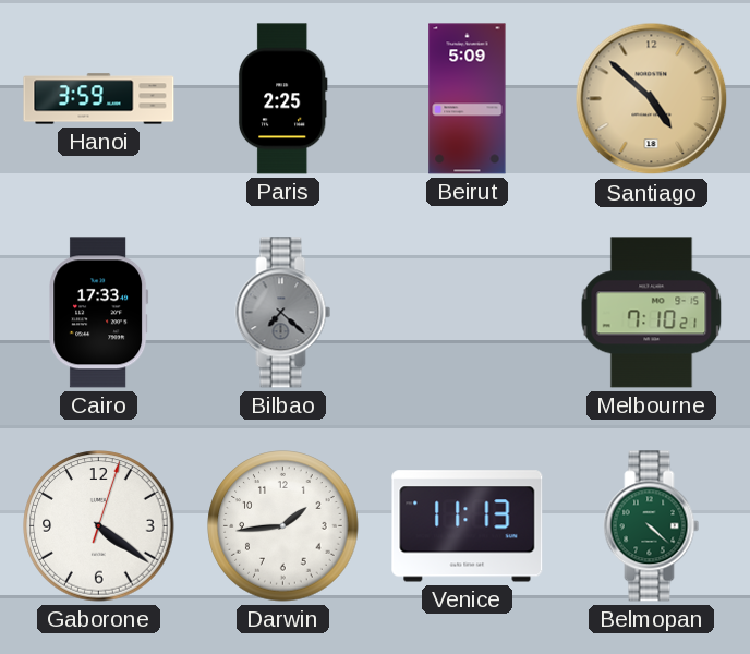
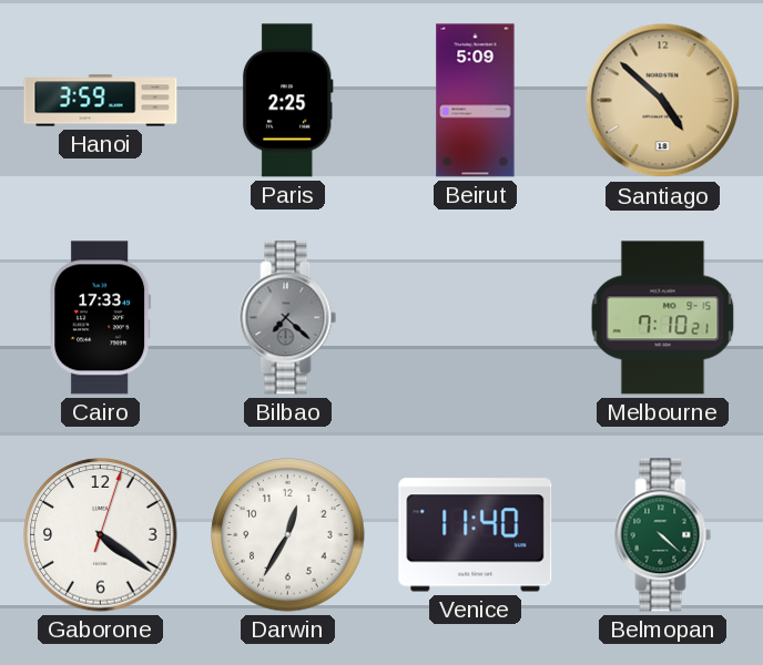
Darwin: 1:44 -> 12:35 (288, 535)
Venice: 11:13 -> 11:40 (476, 535)
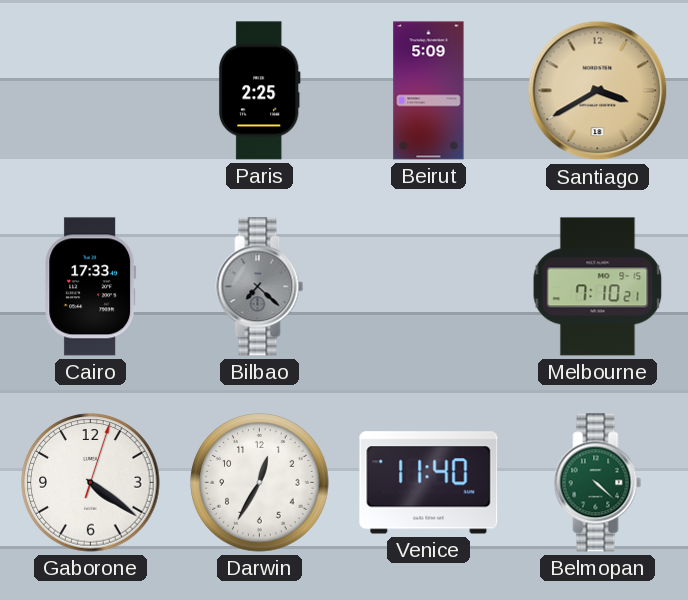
Hanoi: 3:59 -> none (101, 101)
Santiago: 4:52 -> 3:40 (598, 91)
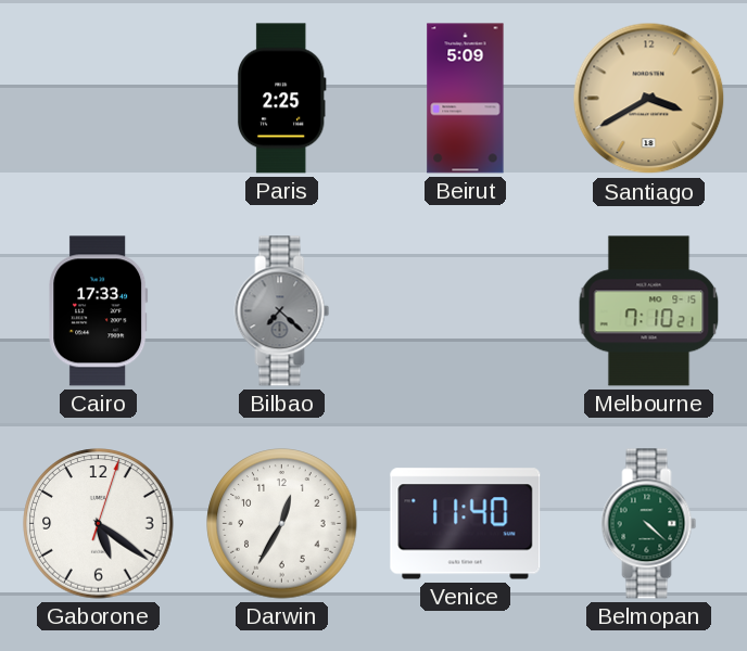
Gaborone: 4:21 -> 5:21 (99, 524)
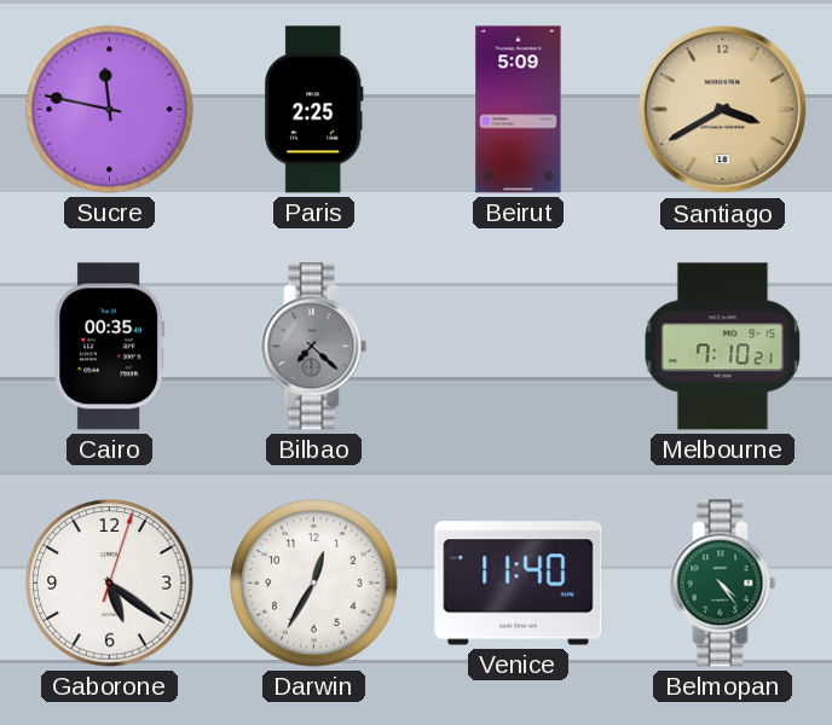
Sucre: none -> 11:47 (110, 110)
Cairo: 17:33 -> 00:35 (110, 347)
Belmopan: 4:22 -> 4:24 (723, 584)
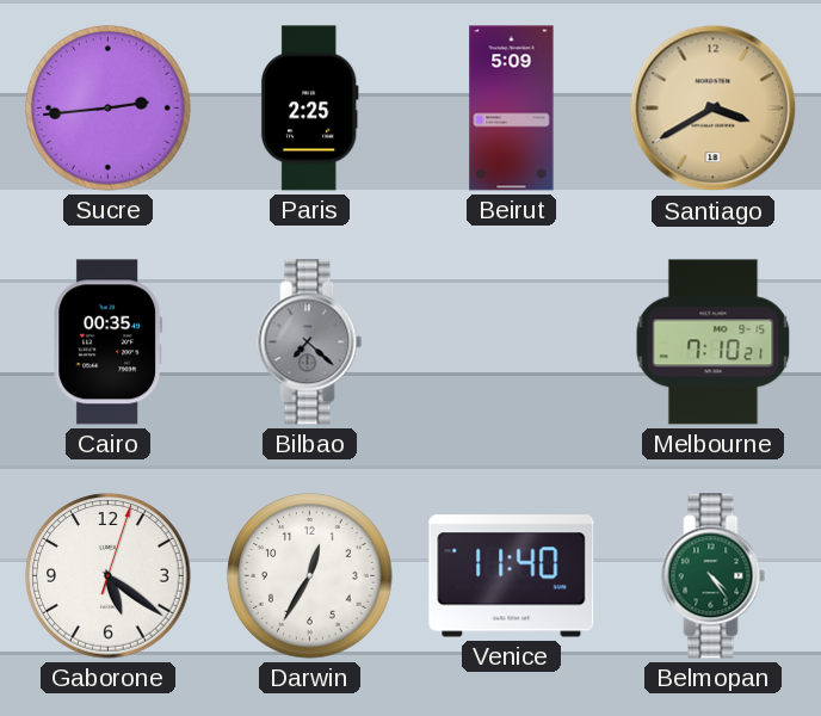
Sucre: 11:47 -> 2:44 (109, 109)
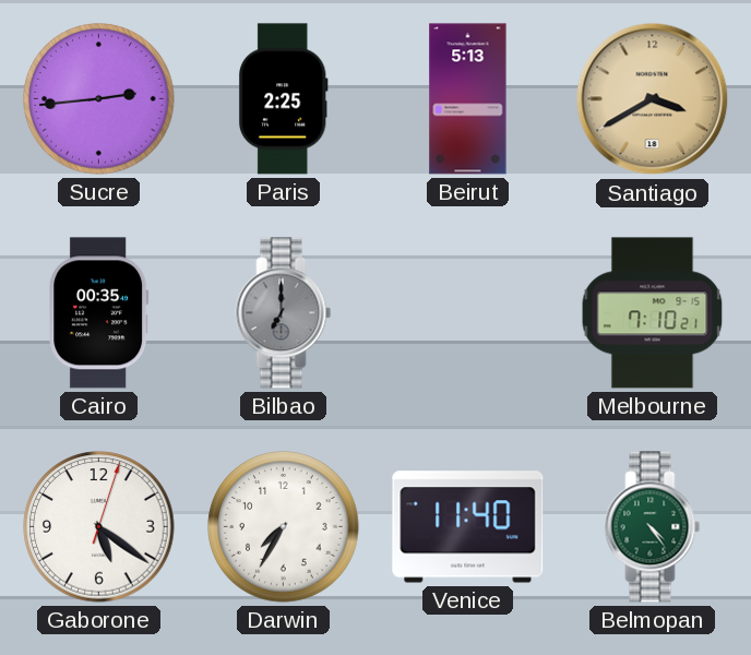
Beirut: 5:09 -> 5:13 (468, 99)
Bilbao: 7:22 -> 7:00 (284, 313)
Darwin: 12:35 -> 7:35 (284, 527)
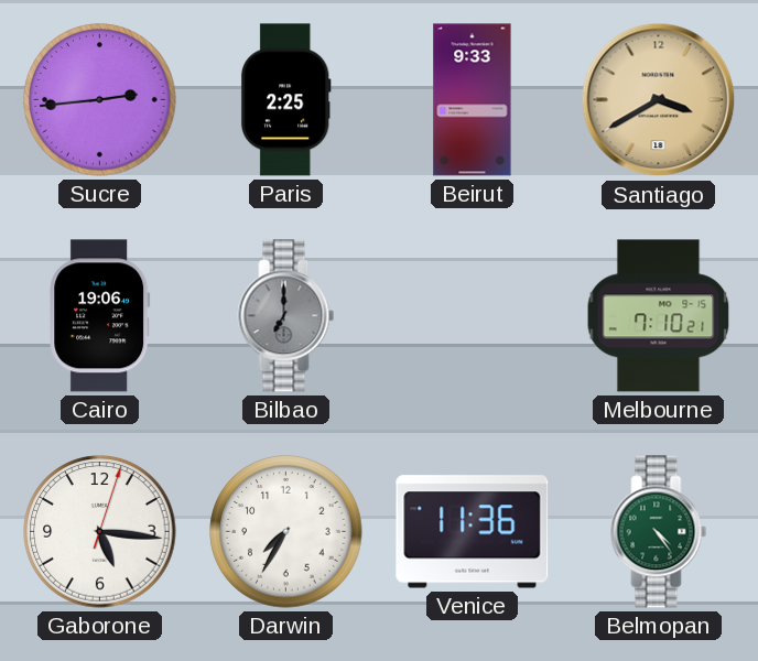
Beirut: 5:13 -> 9:33 (473, 100)
Cairo: 00:35 -> 19:06 (100, 316)
Gaborone: 5:21 -> 5:16 (100, 532)
Venice: 11:40 -> 11:36 (473, 532)
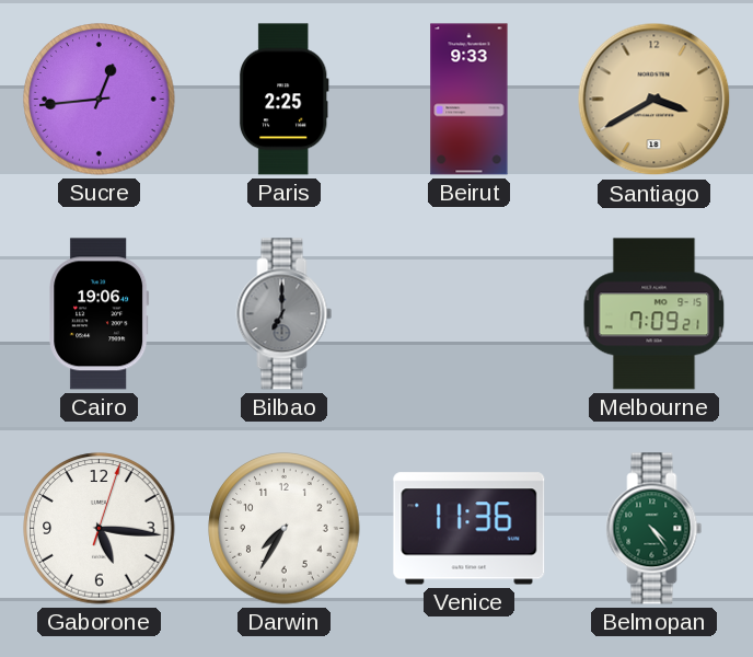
Sucre: 2:44 -> 12:44 (100, 100)
Melbourne: 7:10 -> 7:09 (654, 314)
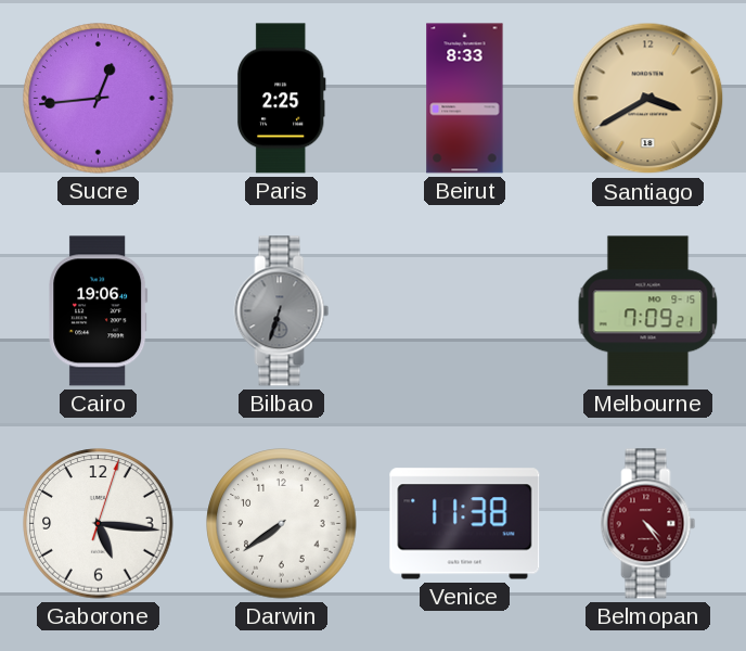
Beirut: 9:33 -> 8:33 (465, 99)
Bilbao: 7:00 -> 6:33 (282, 311)
Darwin: 7:35 -> 7:39 (282, 524)
Venice: 11:36 -> 11:38 (465, 524)
Belmopan dial: green -> burgundy (648, 524)
